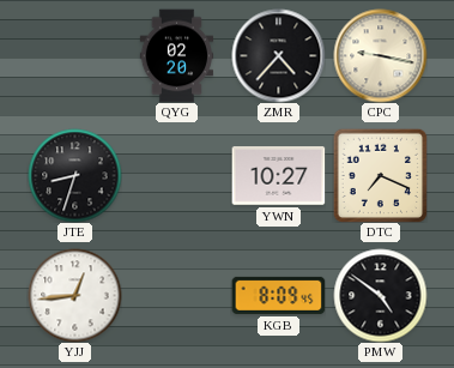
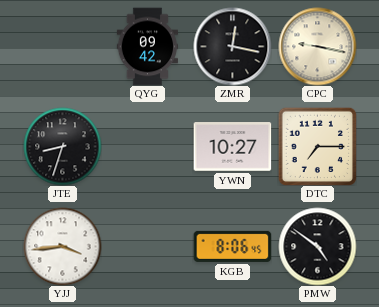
QYG: 02:20 -> 09:42 (147, 46)
ZMR: 4:37 -> 12:17 (232, 46)
DTC: 7:19 -> 7:15 (317, 146)
YJJ: 12:44 -> 3:44 (62, 246)
KGB: 8:09 -> 8:06 (232, 246)
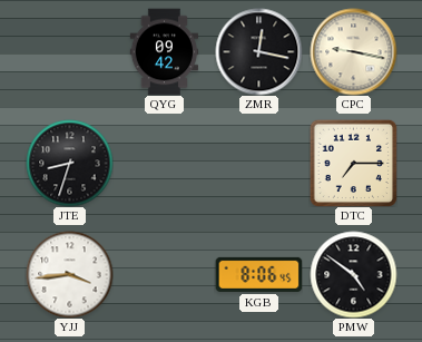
YWN: 10:27 -> none (232, 147)
